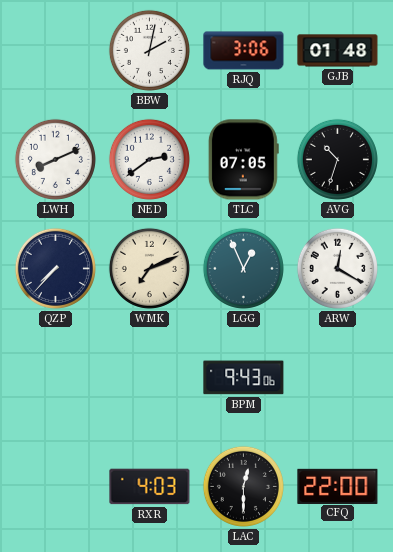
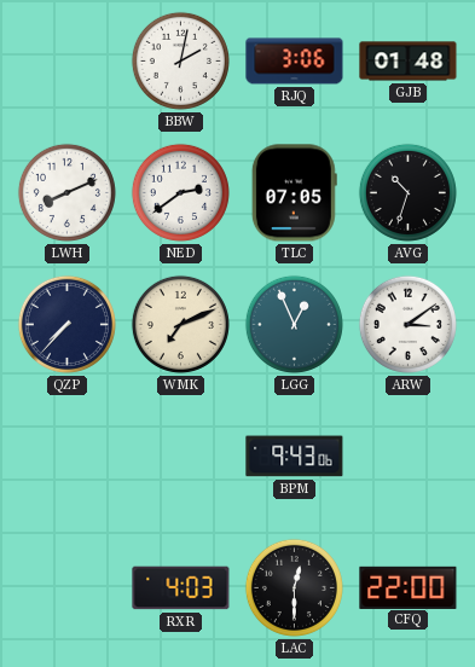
ARW: 12:20 -> 3:09 (407, 324)
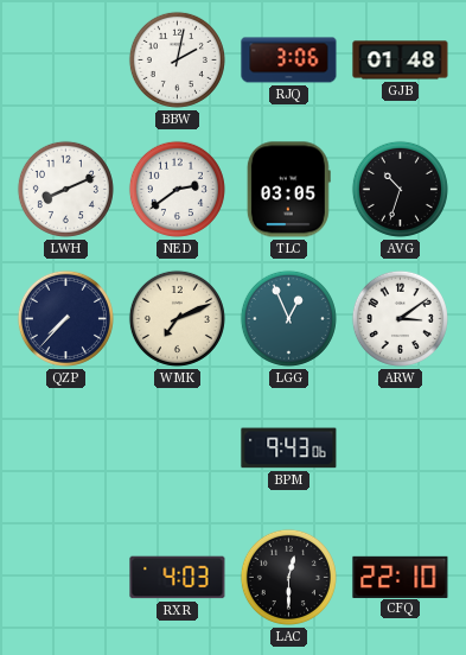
TLC: 07:05 -> 03:05 (288, 190)
CFQ: 22:00 -> 22:10 (401, 577)
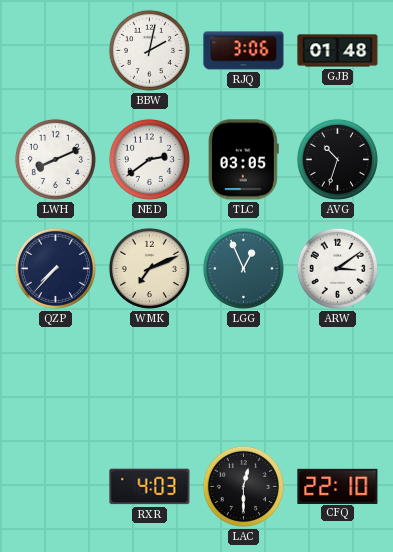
BPM: 9:43 -> none (289, 449)
